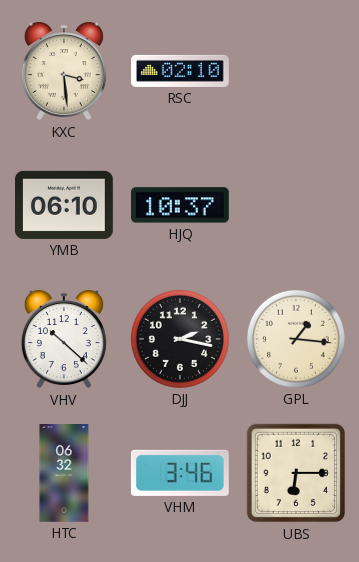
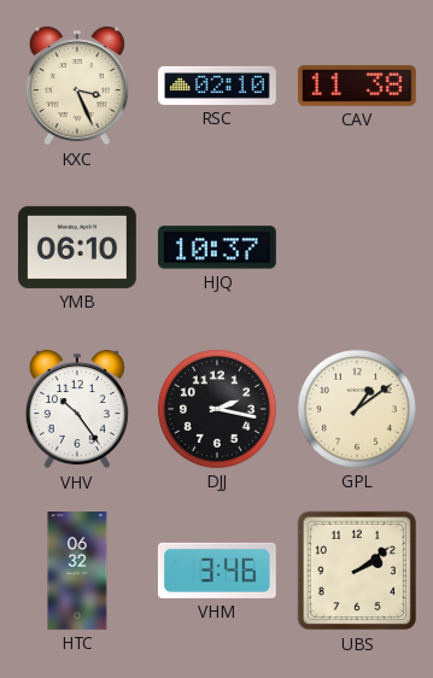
KXC: 3:29 -> 3:26 (77, 86)
CAV: none -> 11:38 (357, 86)
VHV: 10:22 -> 10:24 (77, 409)
GPL: 1:16 -> 1:09 (357, 409)
UBS: 6:15 -> 2:09 (357, 571)
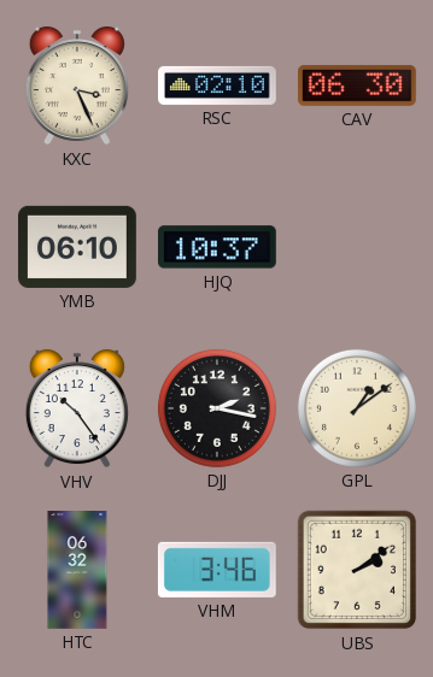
CAV: 11:38 -> 06:30 (357, 86)
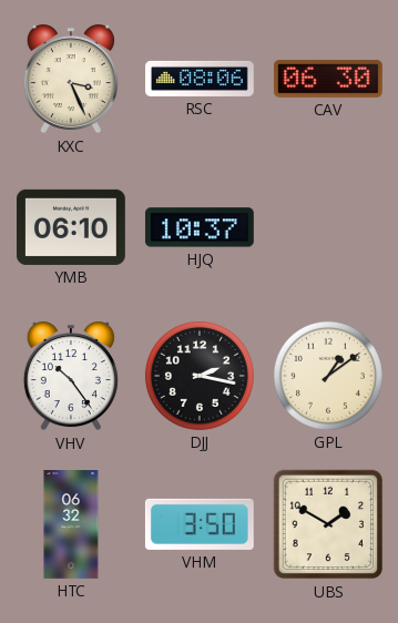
RSC: 02:10 -> 08:06 (201, 79)
VHM: 3:46 -> 3:50 (200, 524)
UBS: 2:09 -> 1:50 (328, 524)
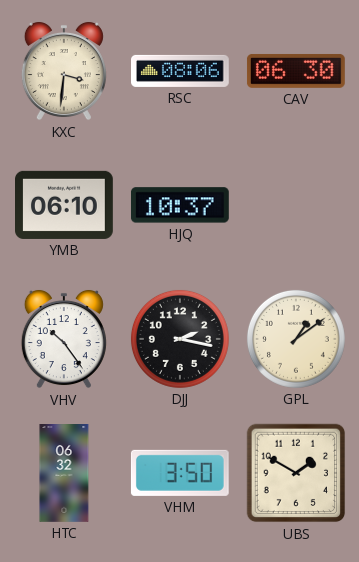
KXC: 3:26 -> 3:31 (64, 71)
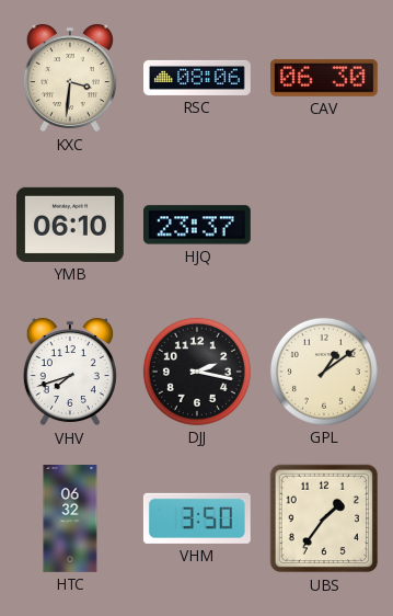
HJQ: 10:37 -> 23:37 (197, 225)
VHV: 10:24 -> 7:42 (70, 372)
UBS: 1:50 -> 1:36 (324, 518)
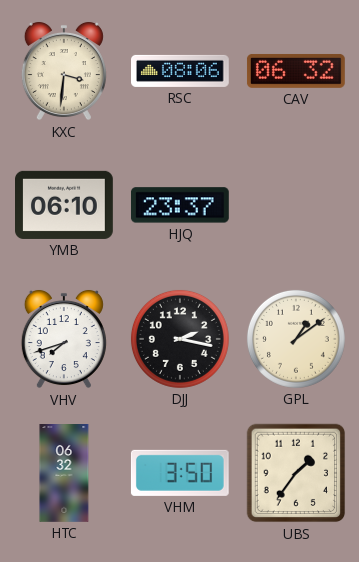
CAV: 06:30 -> 06:32 (296, 71)
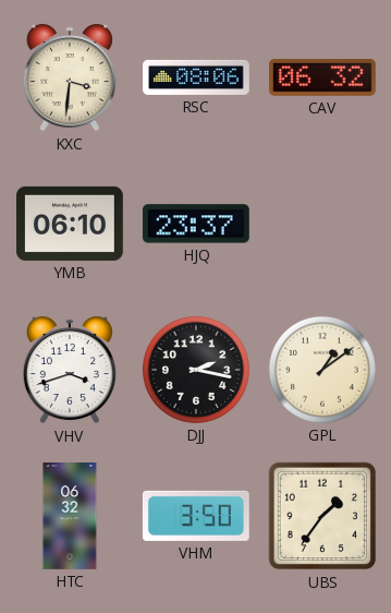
VHV: 7:42 -> 3:42 (70, 370)
